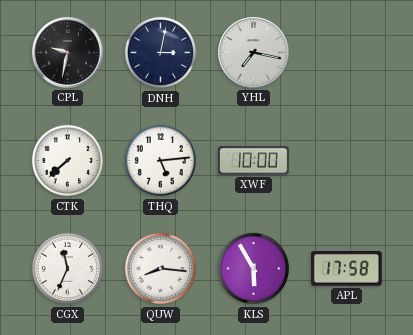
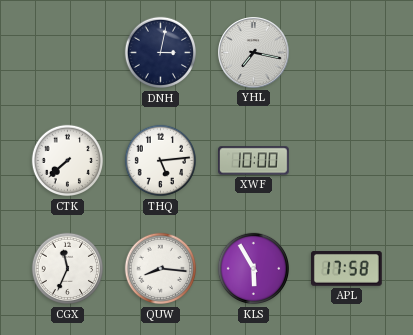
CPL: 9:32 -> none (68, 53)
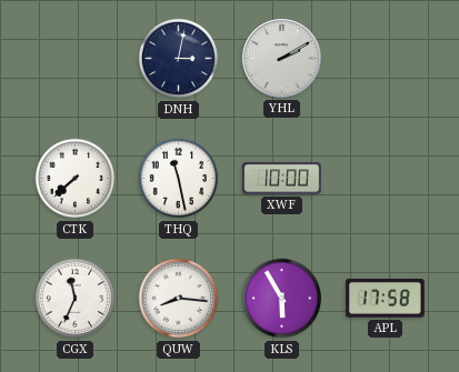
YHL: 7:17 -> 2:10 (282, 59)
THQ: 5:14 -> 11:28 (179, 179)
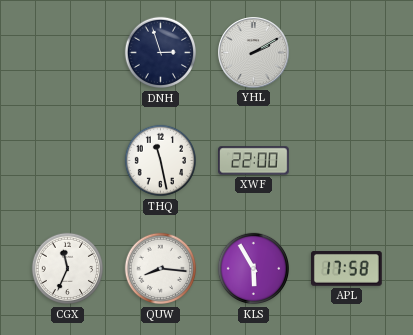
DNH: 3:02 -> 2:57 (161, 53)
CTK: 7:38 -> none (76, 179)
XWF: 10:00 -> 22:00 (254, 161)
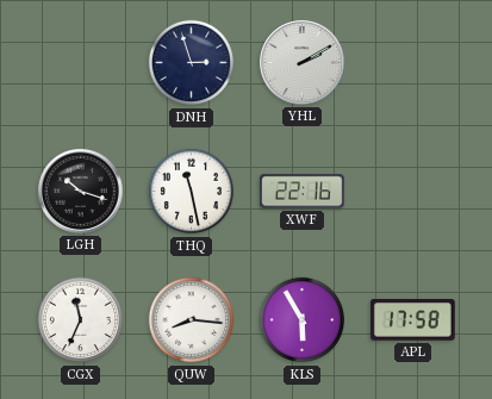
LGH: none -> 10:18 (81, 192)
XWF: 22:00 -> 22:16 (303, 192)
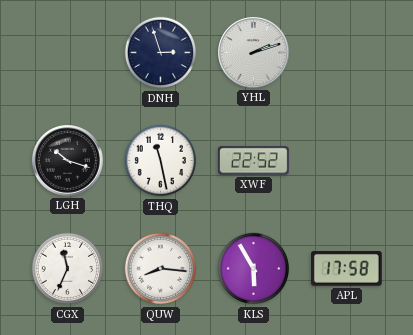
YHL: 2:10 -> 2:12 (254, 53)
XWF: 22:16 -> 22:52 (254, 161)
